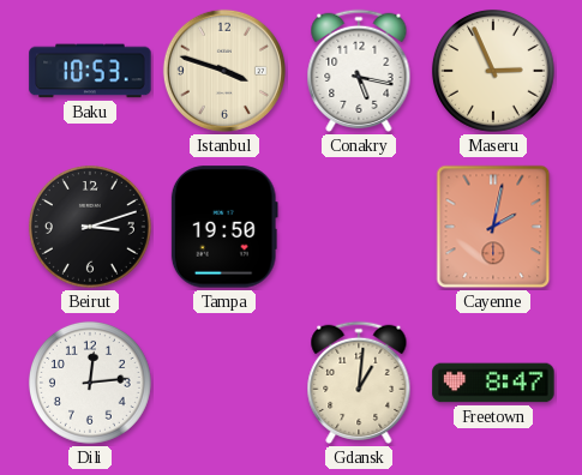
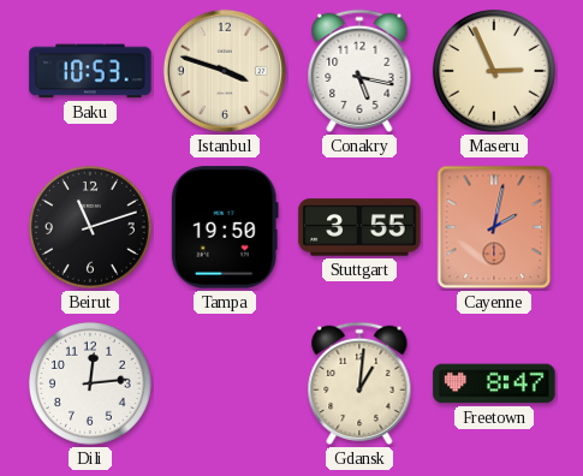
Beirut: 3:12 -> 11:12 (90, 227)
Stuttgart: none -> 3:55 (359, 227)
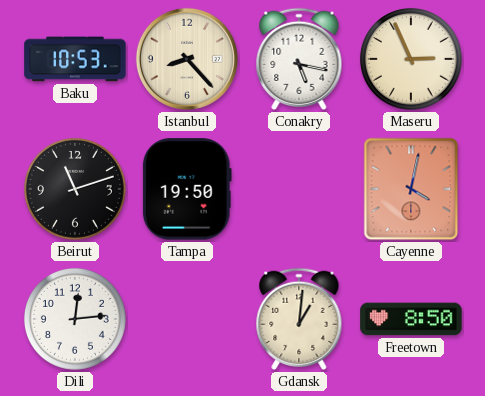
Istanbul: 3:48 -> 8:23 (187, 59)
Stuttgart: 3:55 -> none (359, 227)
Cayenne: 2:02 -> 4:02 (411, 189)
Freetown: 8:47 -> 8:50 (411, 319)
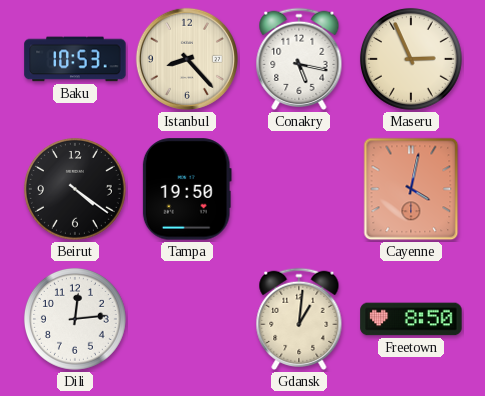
Beirut: 11:12 -> 4:21 (75, 189)
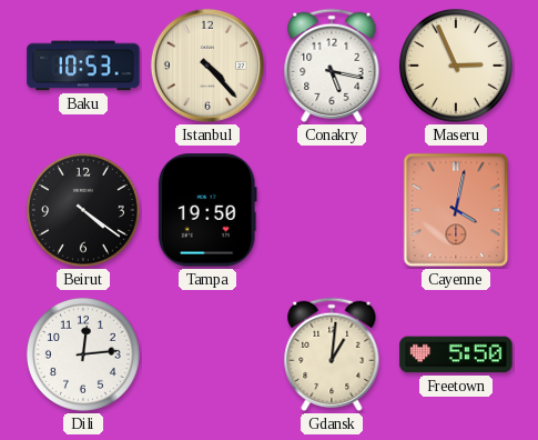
Istanbul: 8:23 -> 4:23 (207, 66)
Freetown: 8:50 -> 5:50 (456, 354)
